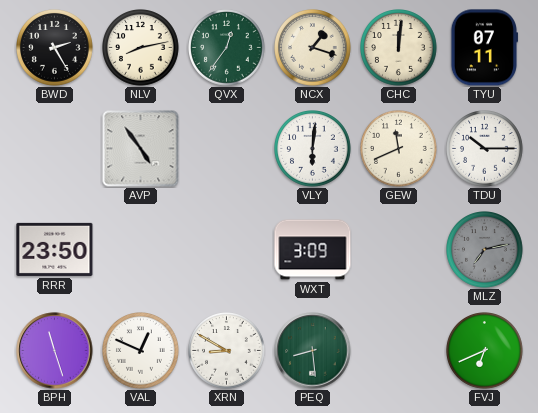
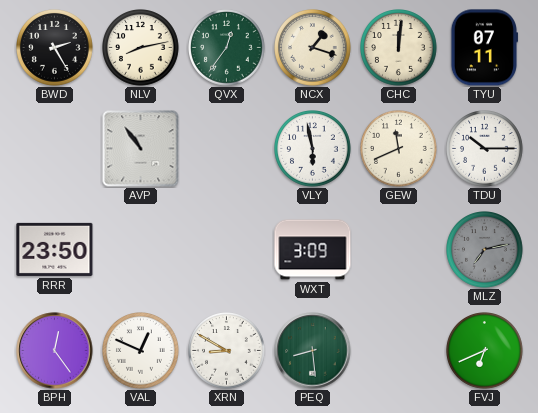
AVP: 4:54 -> 10:54 (141, 149)
VLY: 6:01 -> 5:58 (313, 149)
BPH: 11:27 -> 12:24 (55, 351)
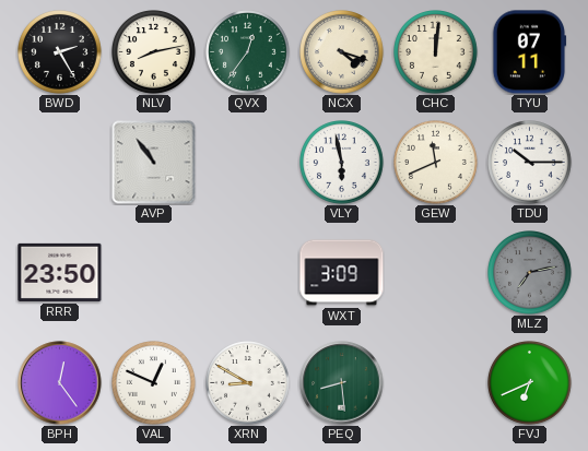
NCX: 1:18 -> 4:18 (342, 52)
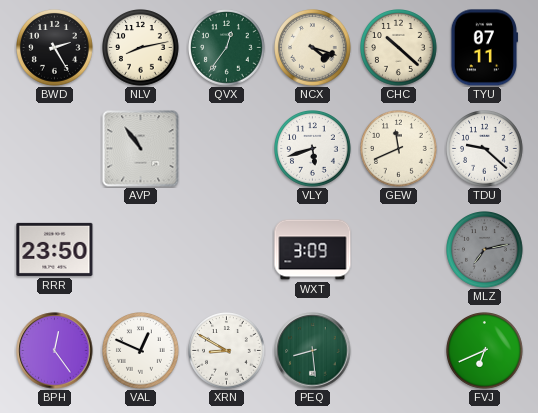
CHC: 12:01 -> 10:22 (399, 48)
VLY: 5:58 -> 5:42 (313, 149)
TDU: 10:15 -> 9:22 (485, 149)
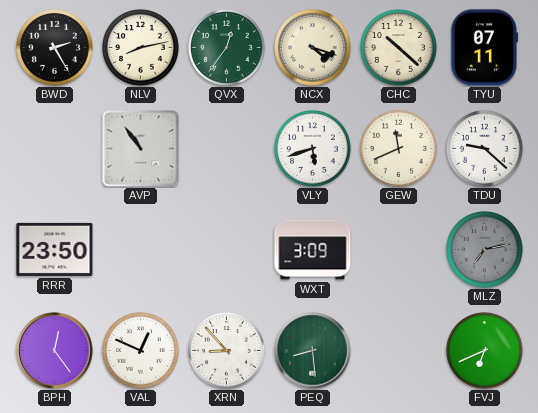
XRN: 8:50 -> 8:53 (227, 351)
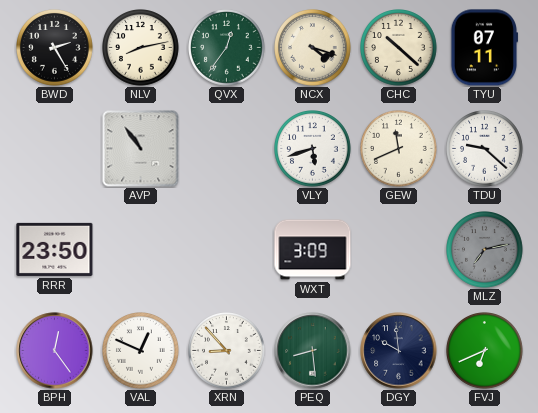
DGY: none -> 9:59 (399, 351)
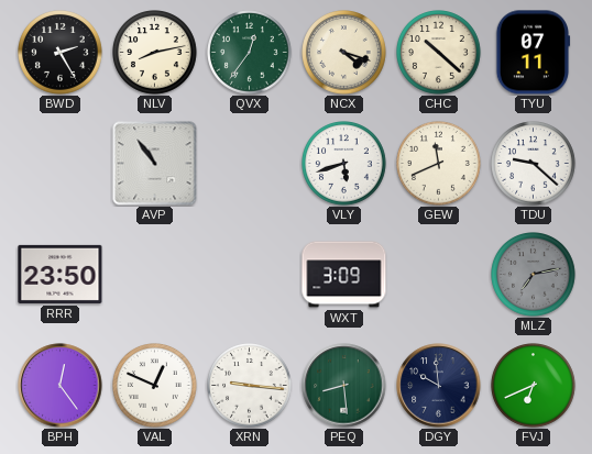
XRN: 8:53 -> 9:16 (250, 386)
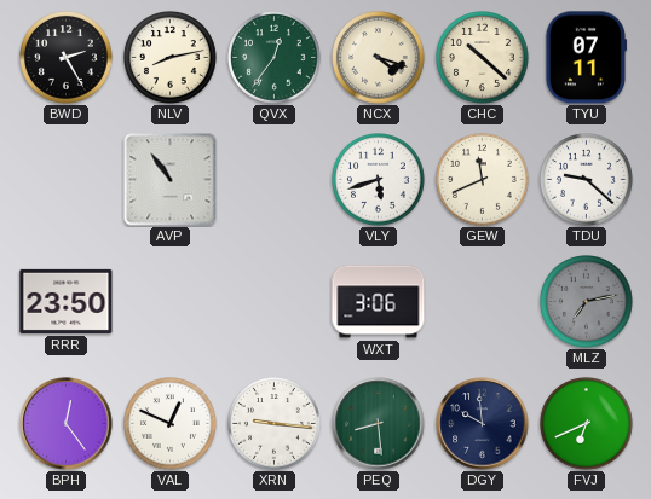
WXT: 3:09 -> 3:06 (379, 302)
